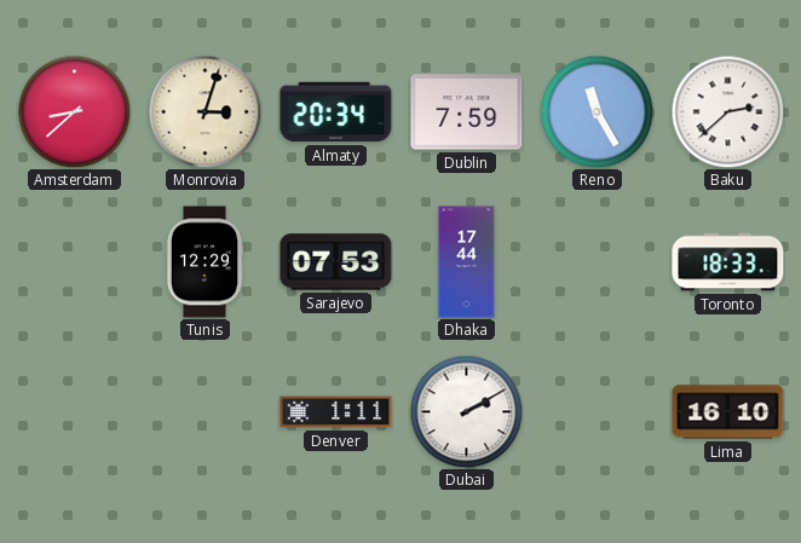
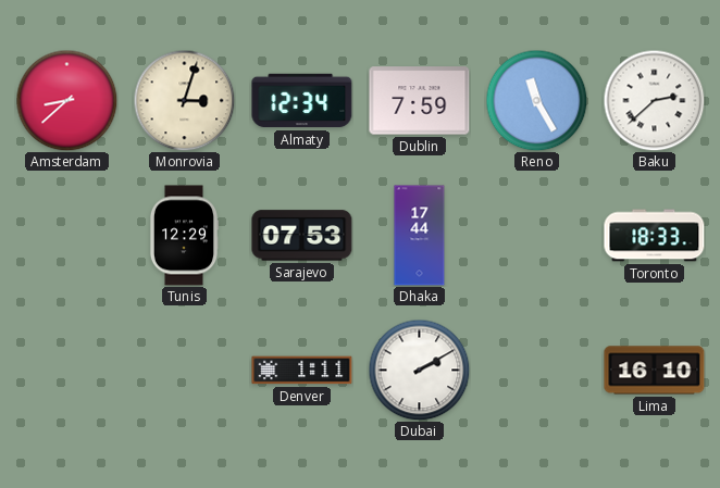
Almaty: 20:34 -> 12:34 (302, 101)
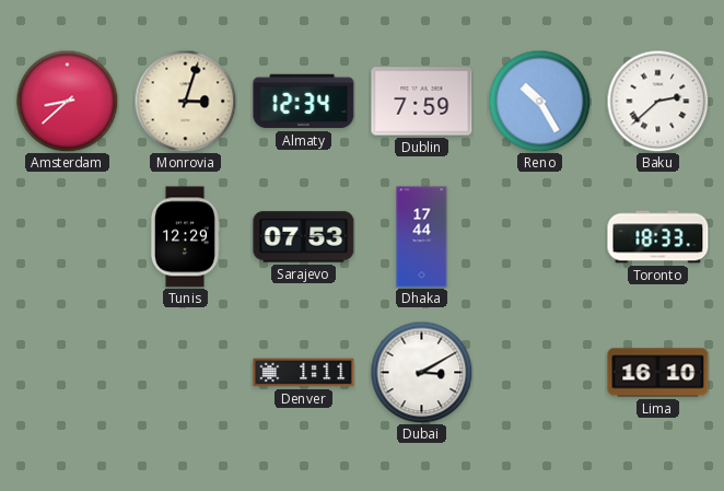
Reno: 11:25 -> 10:25 (539, 101)
Dubai: 2:10 -> 3:10 (421, 372)
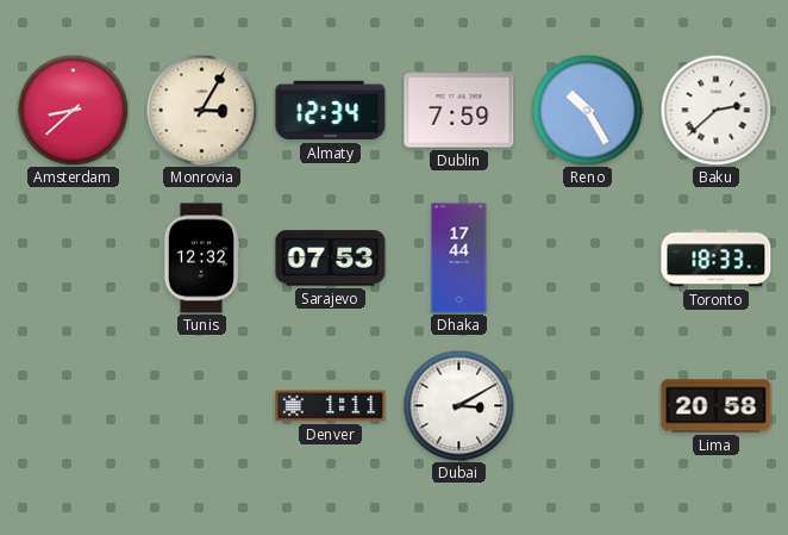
Monrovia: 3:03 -> 3:05 (201, 110)
Tunis: 12:29 -> 12:32 (200, 259)
Lima: 16:10 -> 20:58 (717, 406)
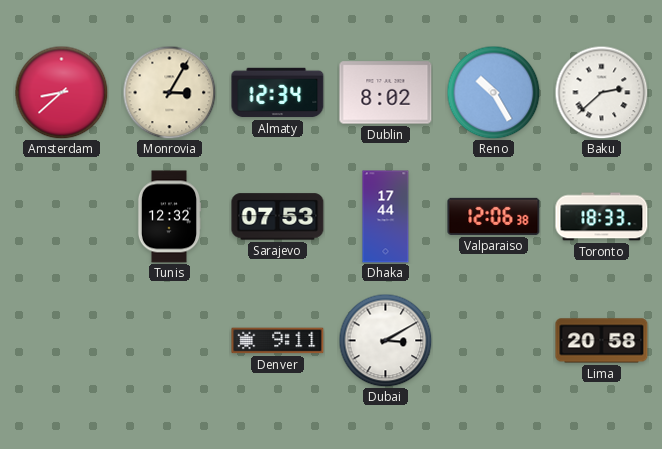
Dublin: 7:59 -> 8:02 (386, 93)
Valparaiso: none -> 12:06 (494, 216)
Denver: 1:11 -> 9:11 (278, 341)
